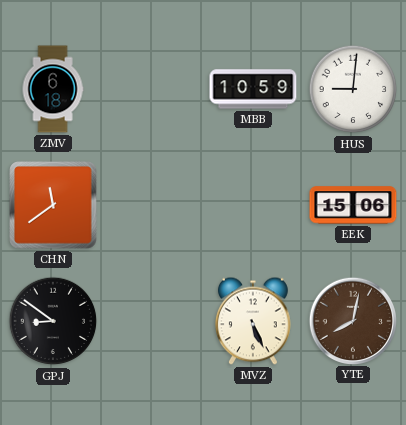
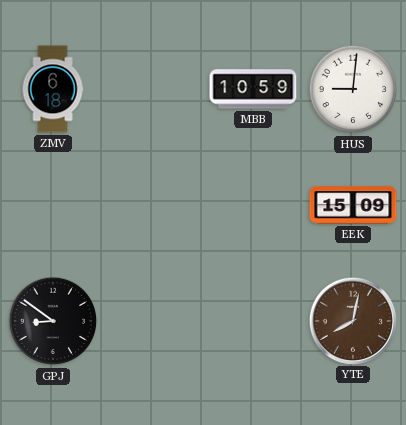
CHN: 11:39 -> none (53, 205)
EEK: 15:06 -> 15:09 (353, 205)
MVZ: 5:26 -> none (254, 321)
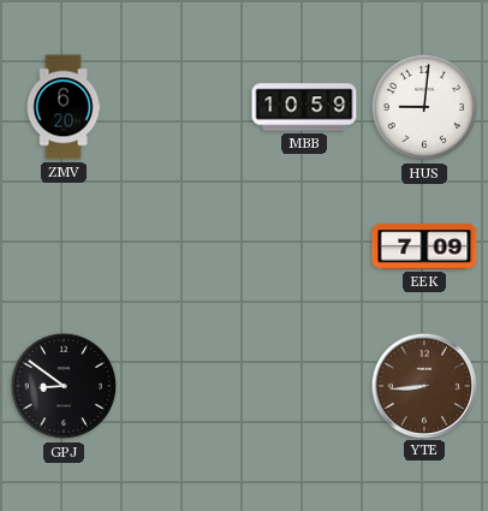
ZMV: 6:18 -> 6:20 (64, 107)
EEK: 15:09 -> 7:09 (424, 246)
YTE: 8:02 -> 8:44 (423, 385)
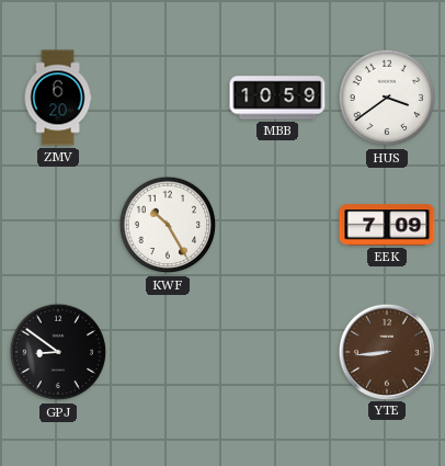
HUS: 9:01 -> 3:39 (387, 98)
KWF: none -> 10:25 (168, 225)
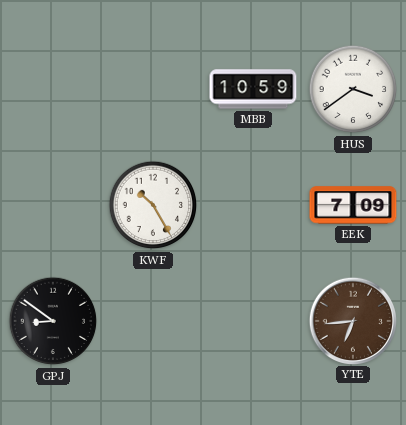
ZMV: 6:20 -> none (58, 98)
YTE: 8:44 -> 6:44 (352, 320)
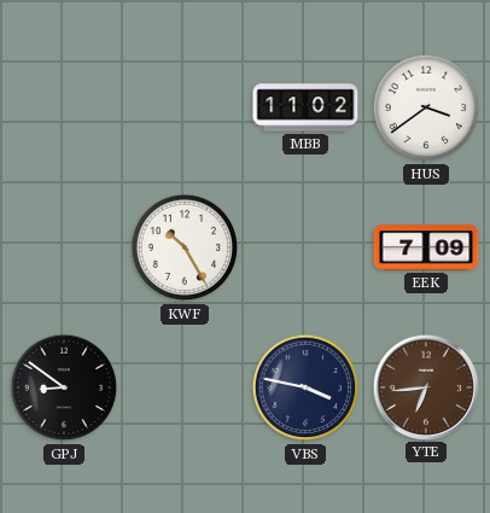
MBB: 10:59 -> 11:02 (305, 107)
VBS: none -> 3:47 (305, 387)
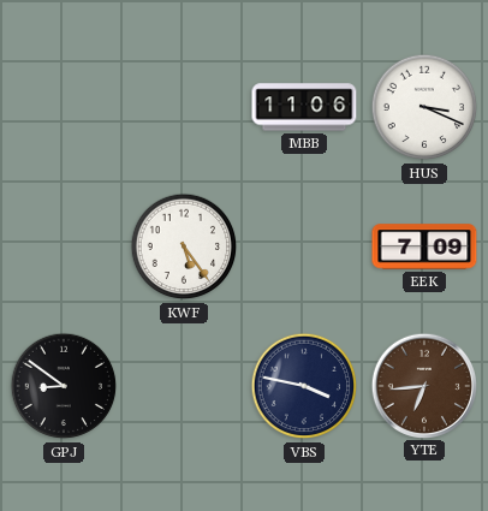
MBB: 11:02 -> 11:06 (304, 107)
HUS: 3:39 -> 3:19 (424, 107)
KWF: 10:25 -> 5:24 (184, 246)
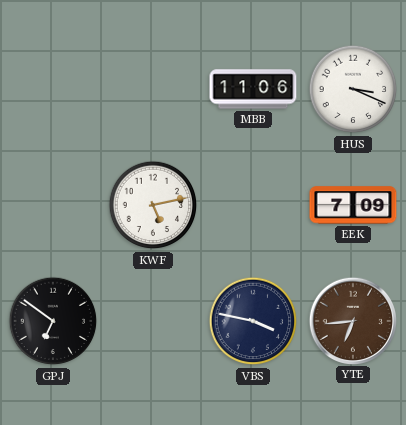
KWF: 5:24 -> 5:13 (153, 205)
GPJ: 8:51 -> 6:51 (53, 321)
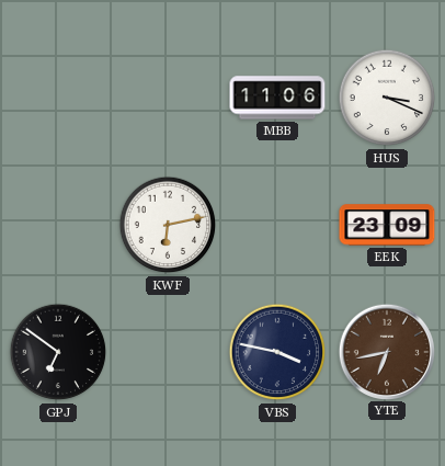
KWF: 5:13 -> 6:13 (168, 225)
EEK: 7:09 -> 23:09 (387, 225)
YTE: 6:44 -> 6:43 (386, 351)
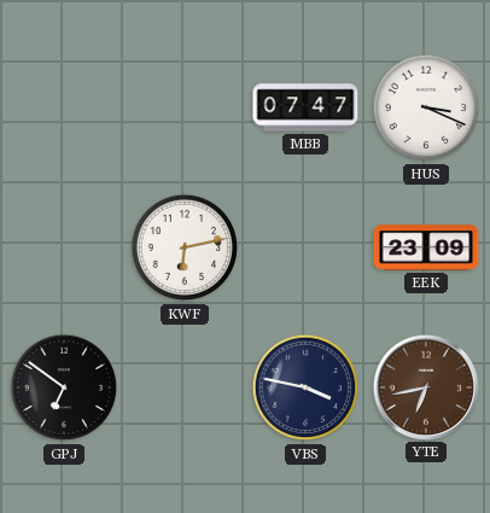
MBB: 11:06 -> 07:47 (305, 107)
